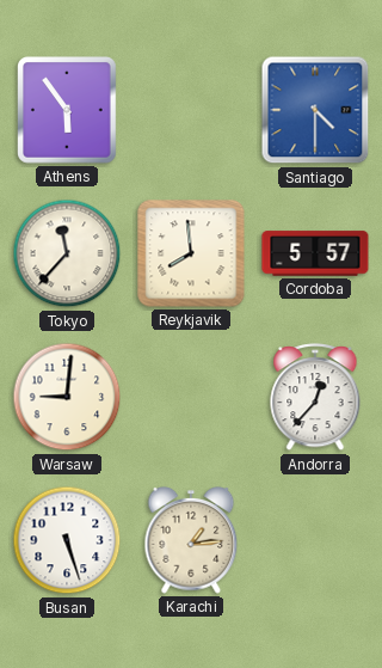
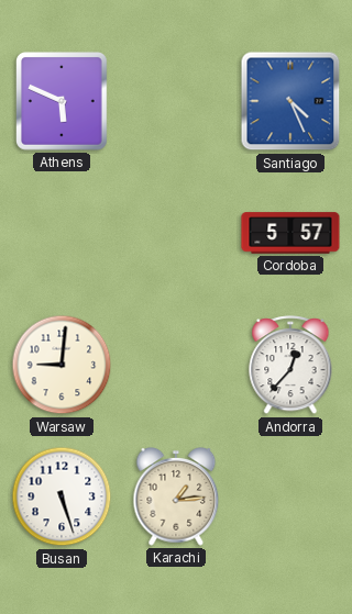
Athens: 5:54 -> 5:49 (63, 102)
Santiago: 4:30 -> 4:26 (290, 101)
Tokyo: 11:37 -> none (67, 253)
Reykjavik: 7:59 -> none (191, 253)
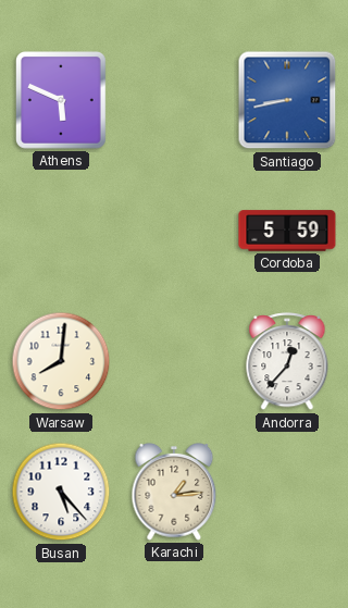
Santiago: 4:26 -> 8:43 (287, 100)
Cordoba: 5:57 -> 5:59 (287, 231)
Warsaw: 9:01 -> 8:01 (61, 361)
Busan: 5:27 -> 5:23 (61, 492)
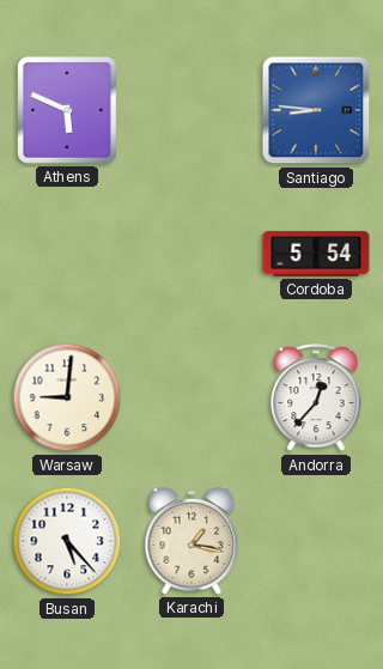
Santiago: 8:43 -> 8:46 (316, 110)
Cordoba: 5:59 -> 5:54 (316, 254)
Warsaw: 8:01 -> 9:01 (67, 397)
Karachi: 1:14 -> 1:17 (191, 542)
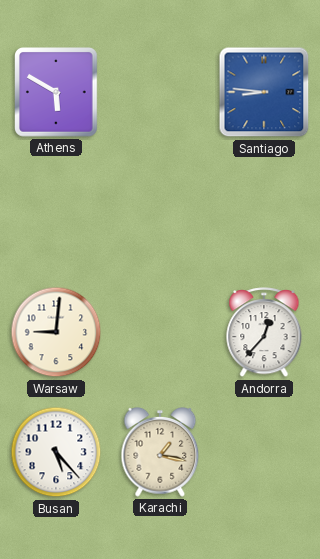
Athens: 5:49 -> 5:50 (57, 93)
Cordoba: 5:54 -> none (316, 254)
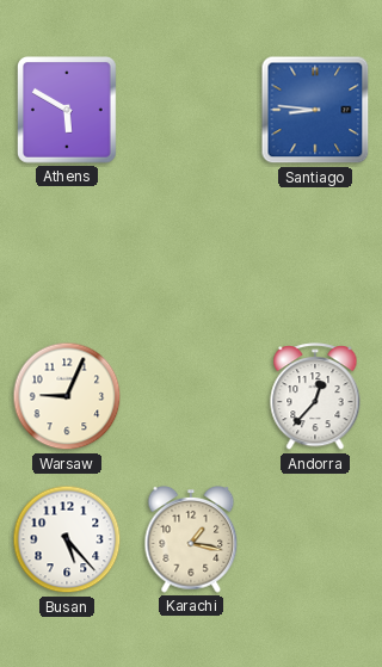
Warsaw: 9:01 -> 9:04 (67, 396)
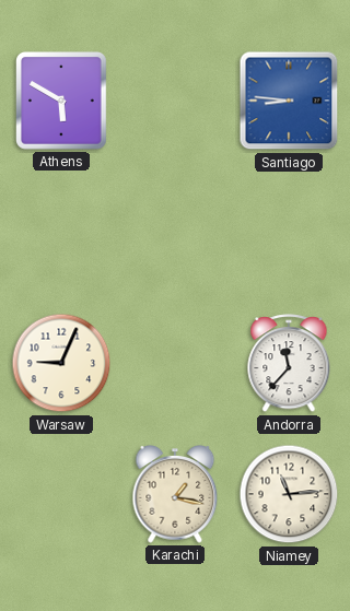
Andorra: 12:37 -> 11:37 (289, 364)
Busan: 5:23 -> none (67, 539)
Niamey: none -> 11:14 (289, 494)
